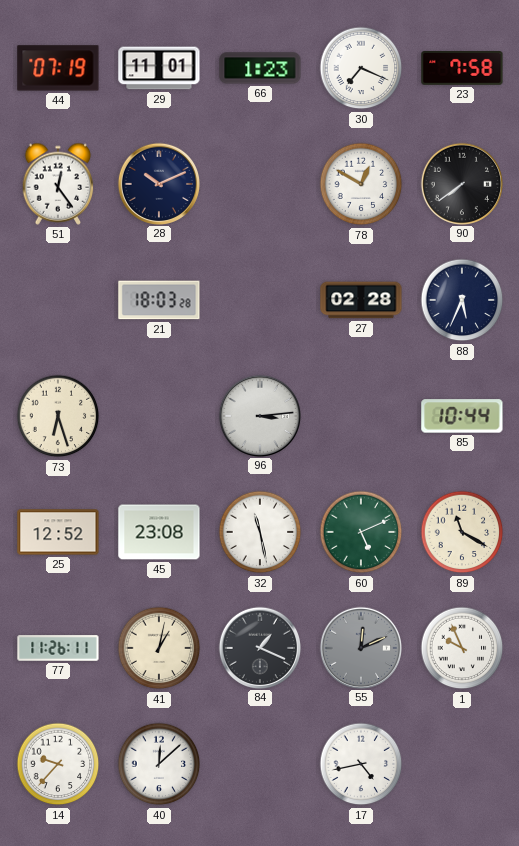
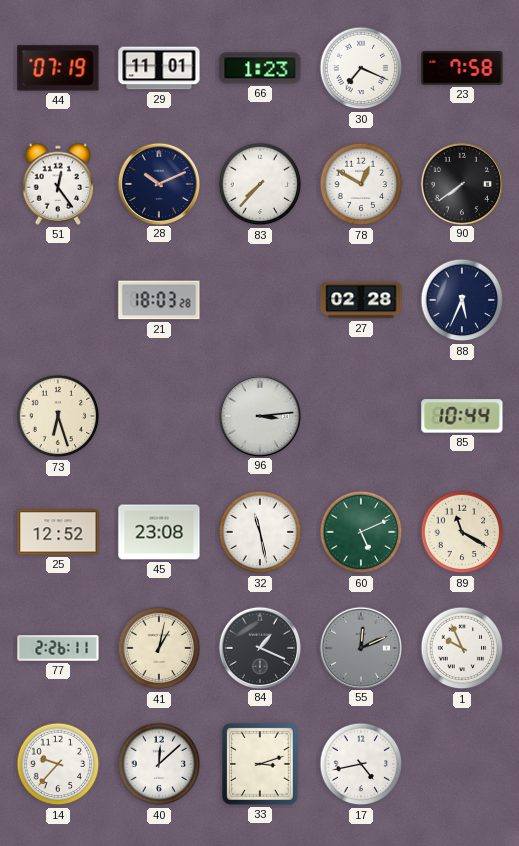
83: none -> 7:37 (260, 184)
77: 11:26 -> 2:26 (58, 648)
33: none -> 3:12 (260, 764)
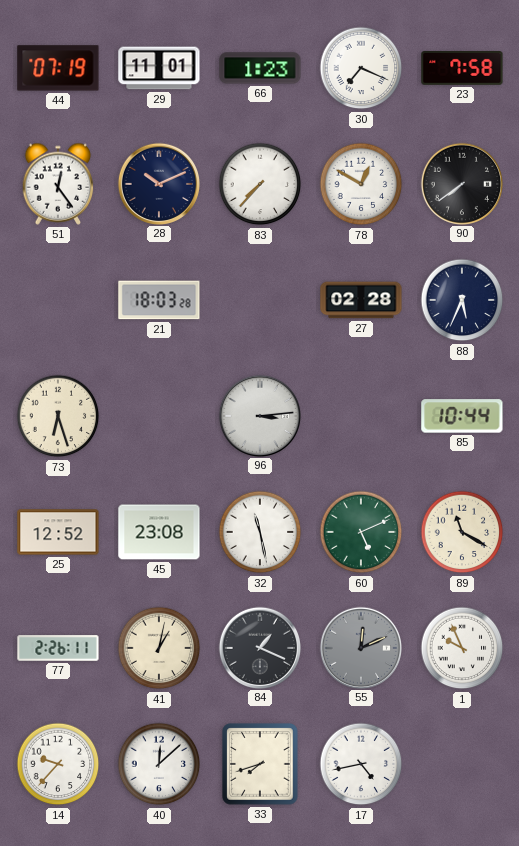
33: 3:12 -> 7:42 (260, 764)
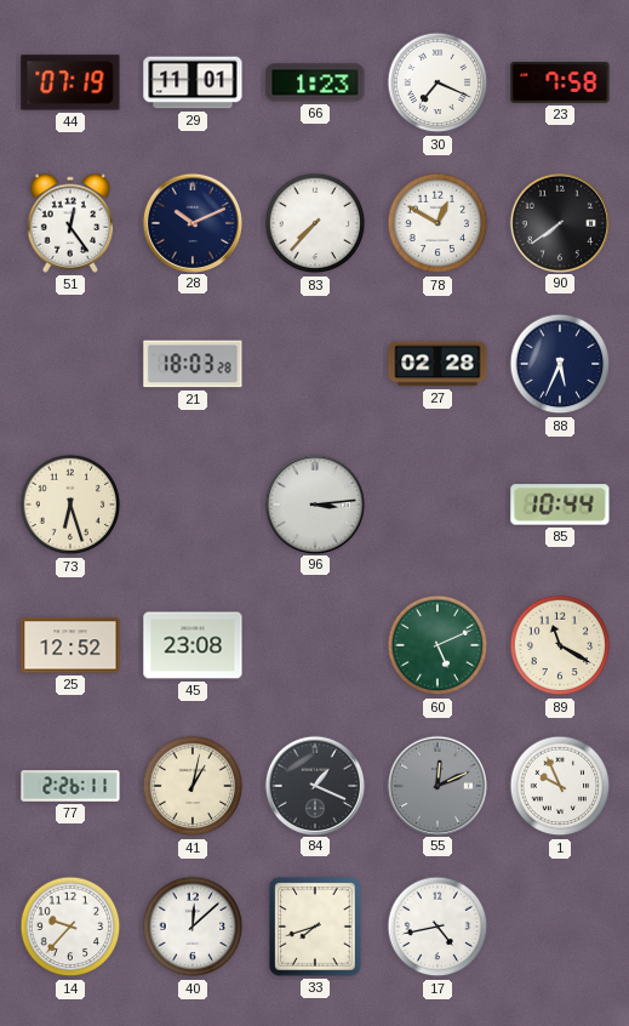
32: 11:28 -> none (260, 532)
